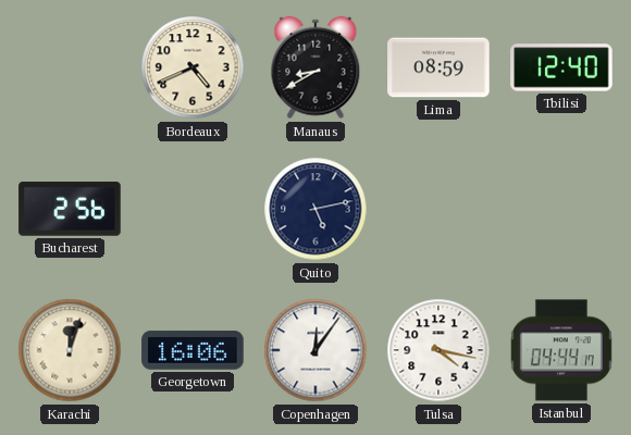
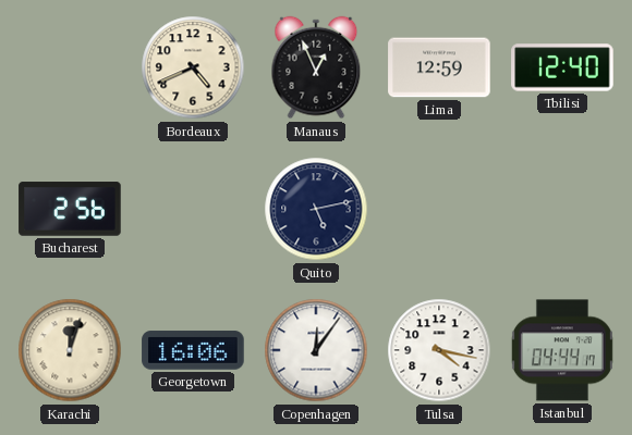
Manaus: 8:40 -> 12:56 (316, 67)
Lima: 08:59 -> 12:59 (439, 67)
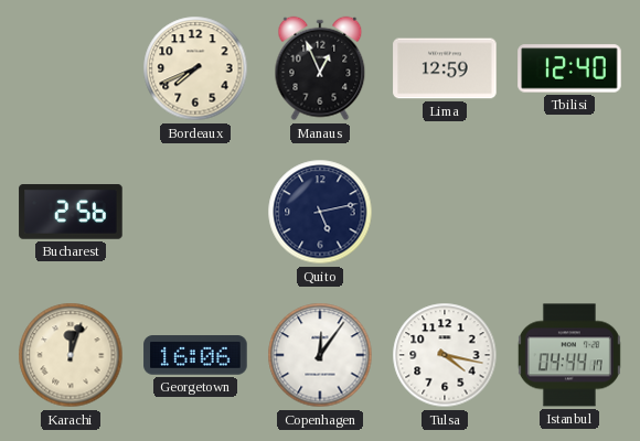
Bordeaux: 4:41 -> 7:41 (195, 68)
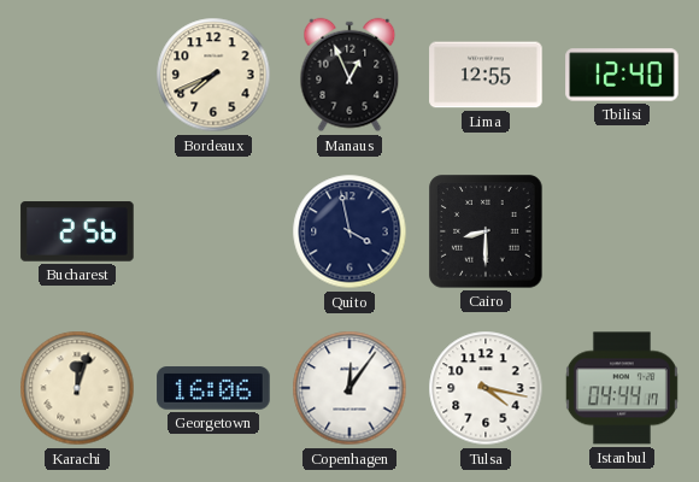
Lima: 12:59 -> 12:55 (486, 75)
Quito: 5:13 -> 3:58 (349, 231)
Cairo: none -> 8:30 (486, 231)
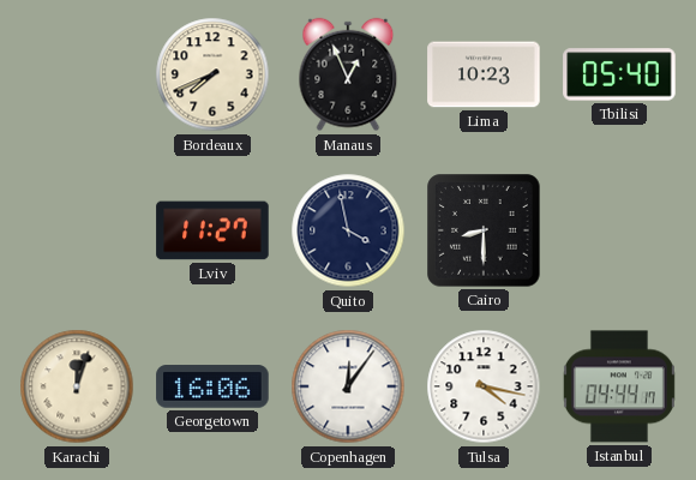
Lima: 12:55 -> 10:23 (484, 74)
Tbilisi: 12:40 -> 05:40 (619, 74)
Bucharest: 2:56 -> none (77, 231)
Lviv: none -> 11:27 (212, 230)
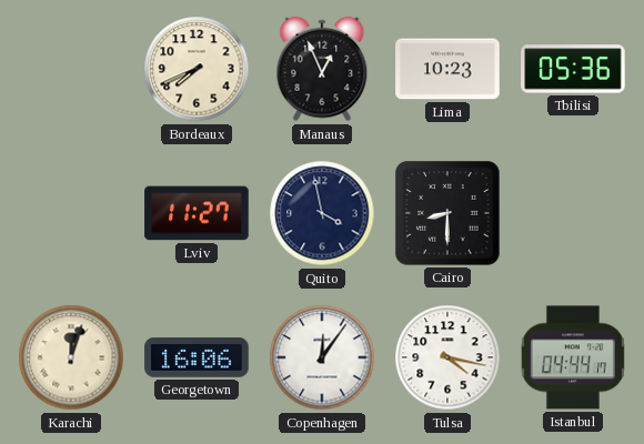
Tbilisi: 05:40 -> 05:36 (573, 69)
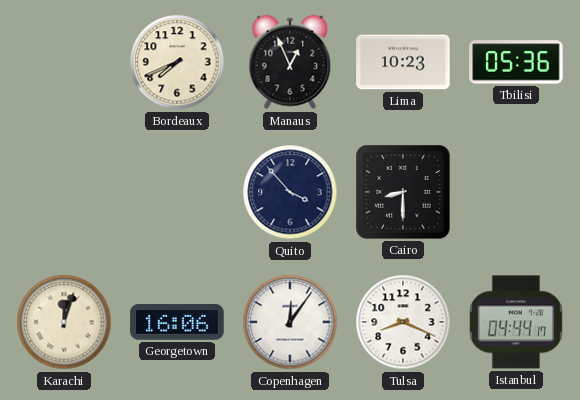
Lviv: 11:27 -> none (197, 213)
Quito: 3:58 -> 3:53 (290, 192)
Tulsa: 4:17 -> 8:19 (403, 322)
